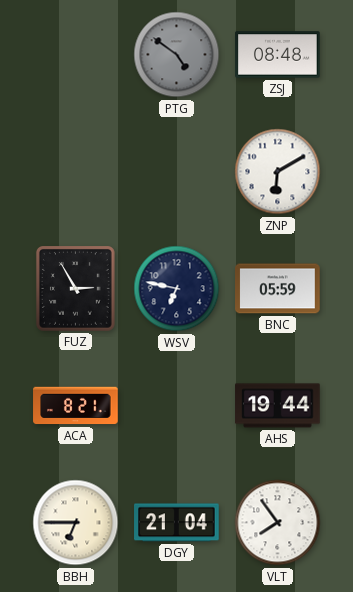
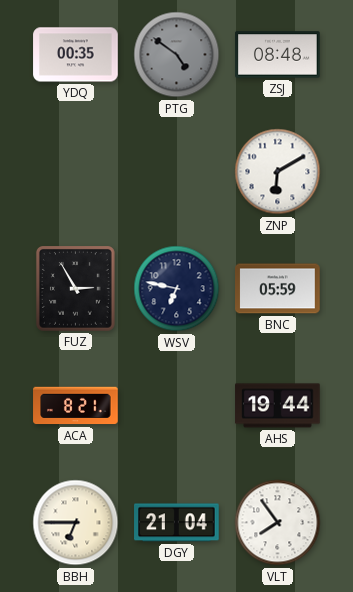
YDQ: none -> 00:35 (76, 55)
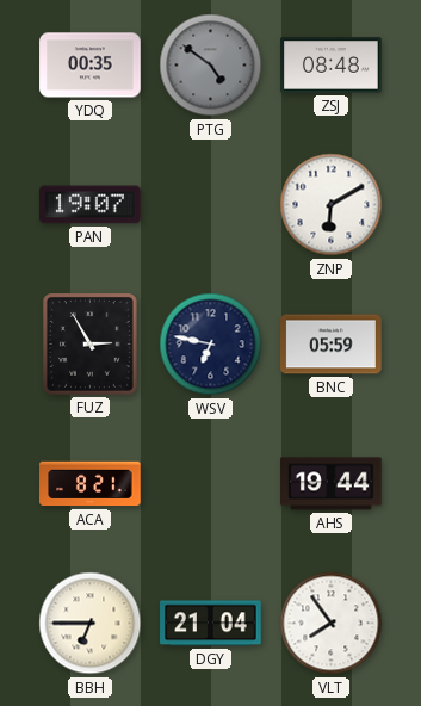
PAN: none -> 19:07 (91, 205)
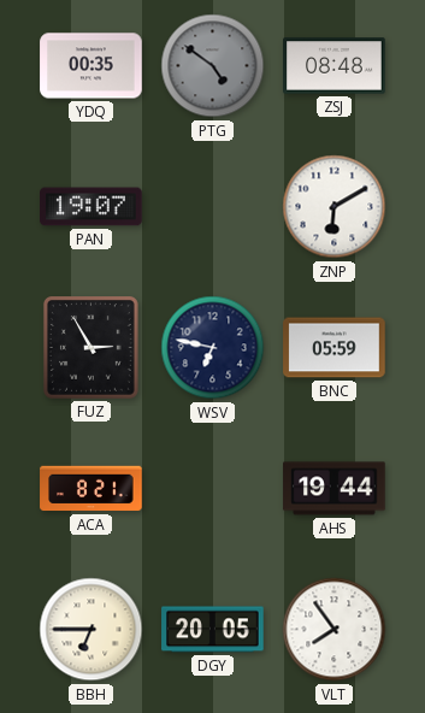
DGY: 21:04 -> 20:05 (213, 630)
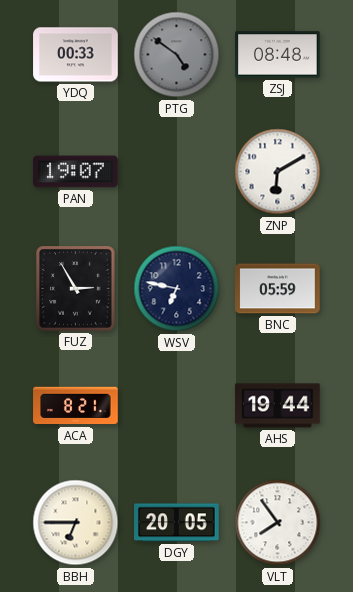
YDQ: 00:35 -> 00:33 (76, 55)
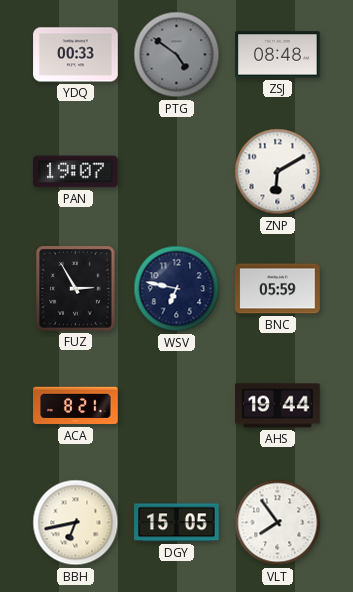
BBH: 6:45 -> 6:43 (76, 523)
DGY: 20:05 -> 15:05 (177, 523)
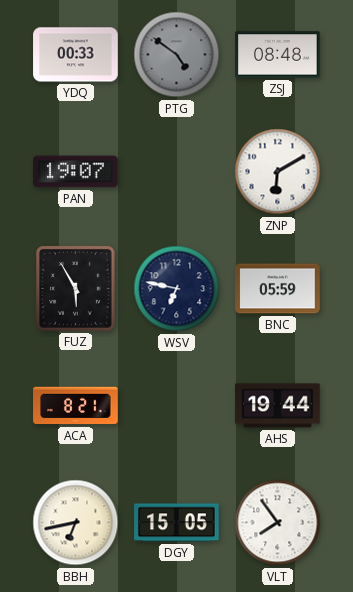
FUZ: 2:55 -> 5:55 (76, 289)
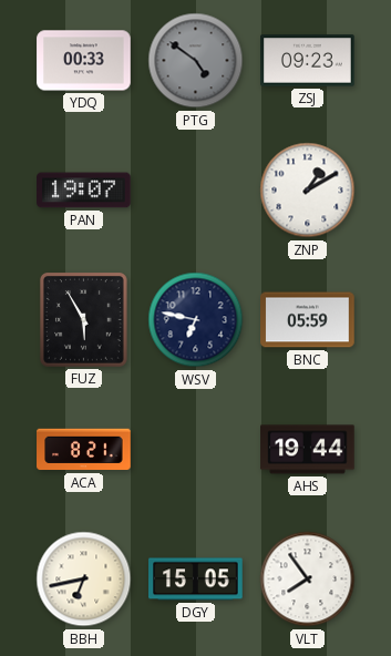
ZSJ: 08:48 -> 09:23 (308, 61)
ZNP: 6:10 -> 1:10 (308, 191)
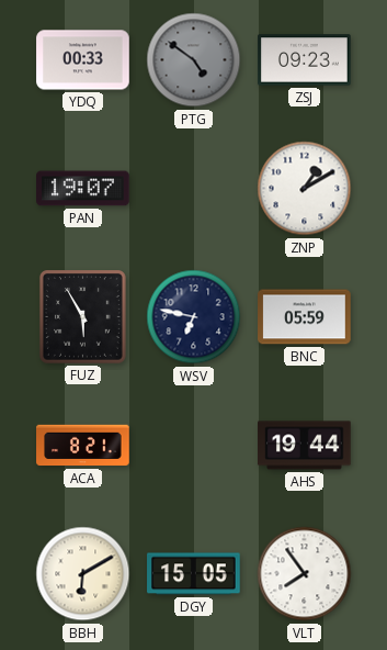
BBH: 6:43 -> 6:10 (83, 574)
